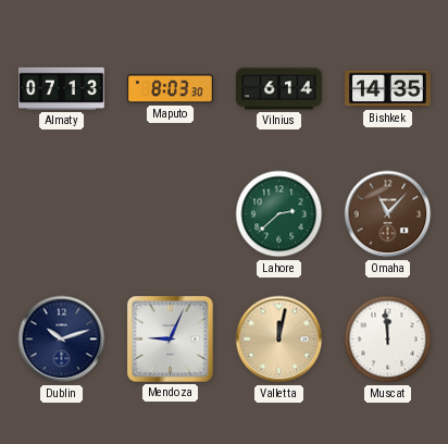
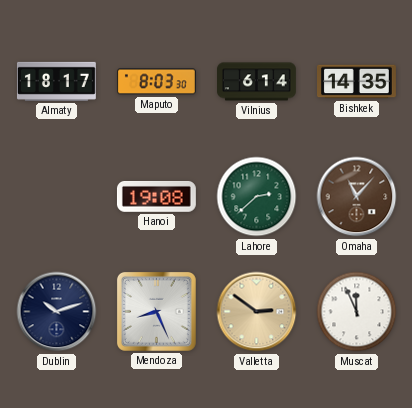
Almaty: 07:13 -> 18:17 (56, 81)
Hanoi: none -> 19:08 (156, 196)
Mendoza: 9:04 -> 8:26 (156, 311)
Valletta: 12:02 -> 2:51 (257, 312)
Muscat: 11:59 -> 11:56 (357, 312)
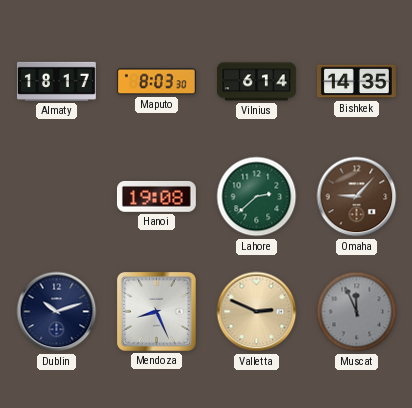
Omaha: 11:07 -> 9:07 (357, 197)
Valletta: 2:51 -> 2:49 (257, 312)
Muscat dial: white -> grey (357, 312)
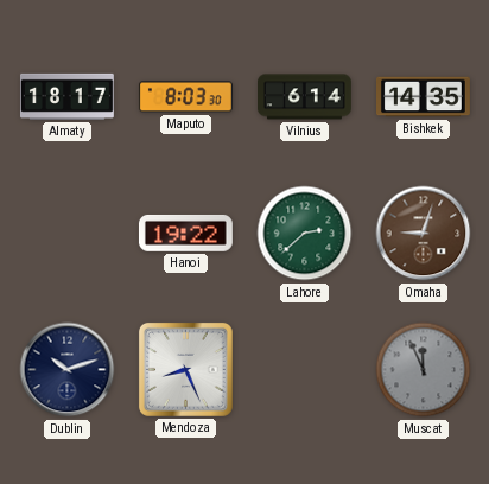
Hanoi: 19:08 -> 19:22 (185, 233)
Omaha: 9:07 -> 9:03 (424, 234)
Valletta: 2:49 -> none (257, 312)
